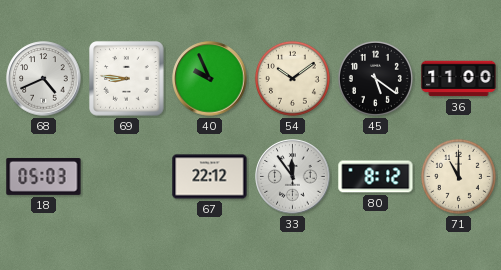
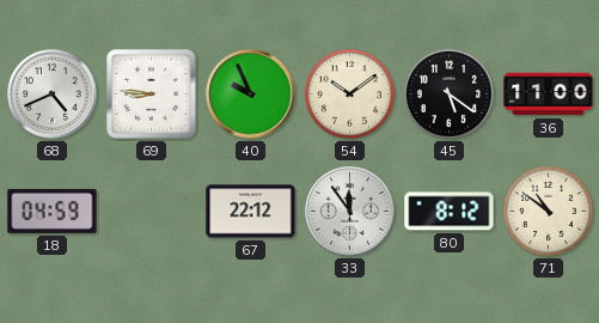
18: 05:03 -> 04:59 (53, 211)
71: 11:00 -> 10:51 (548, 211)
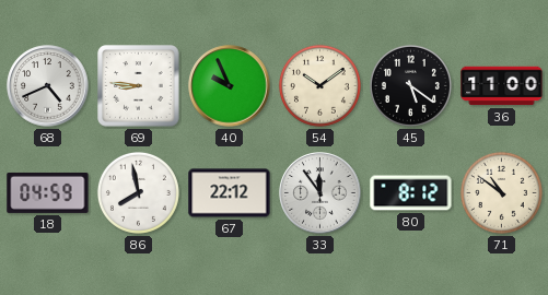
86: none -> 7:58 (138, 192)
